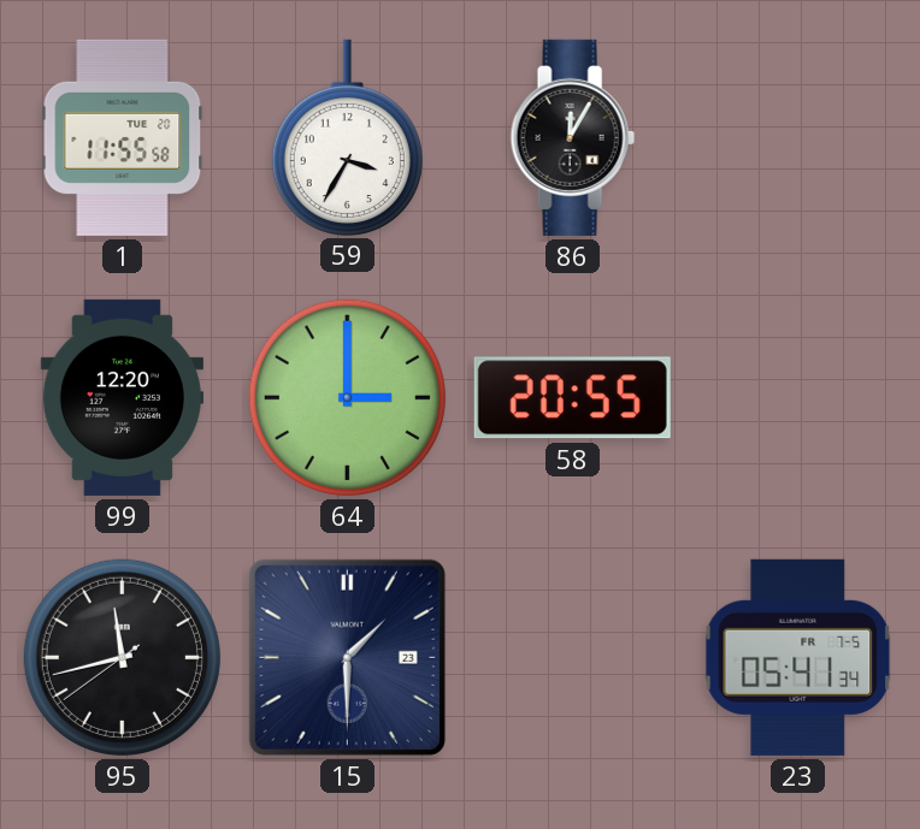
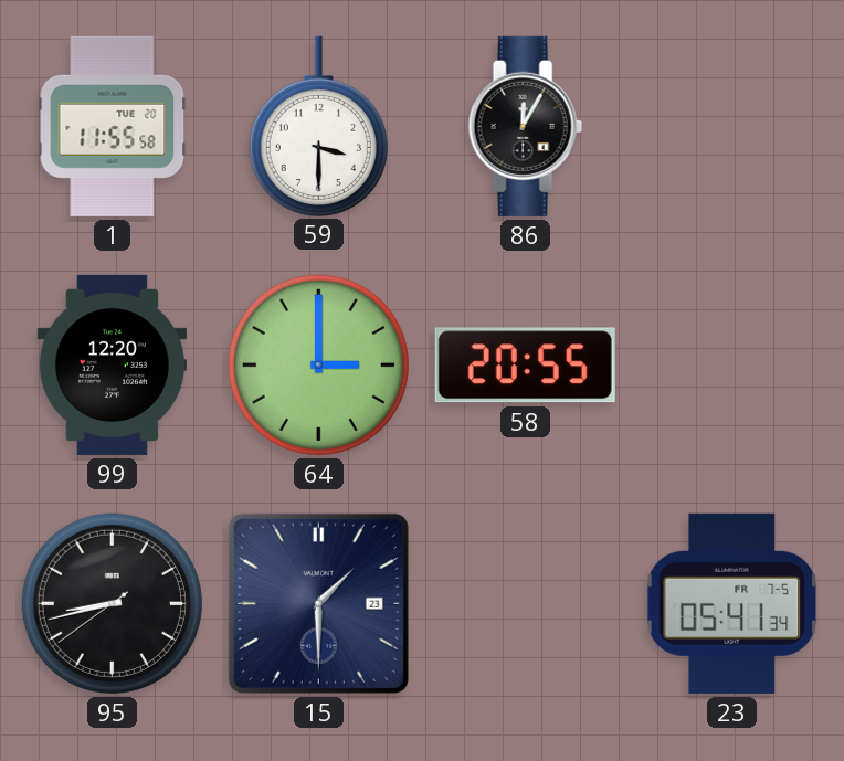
59: 3:35 -> 3:30 (318, 126)
95: 11:42 -> 8:42 (112, 603)
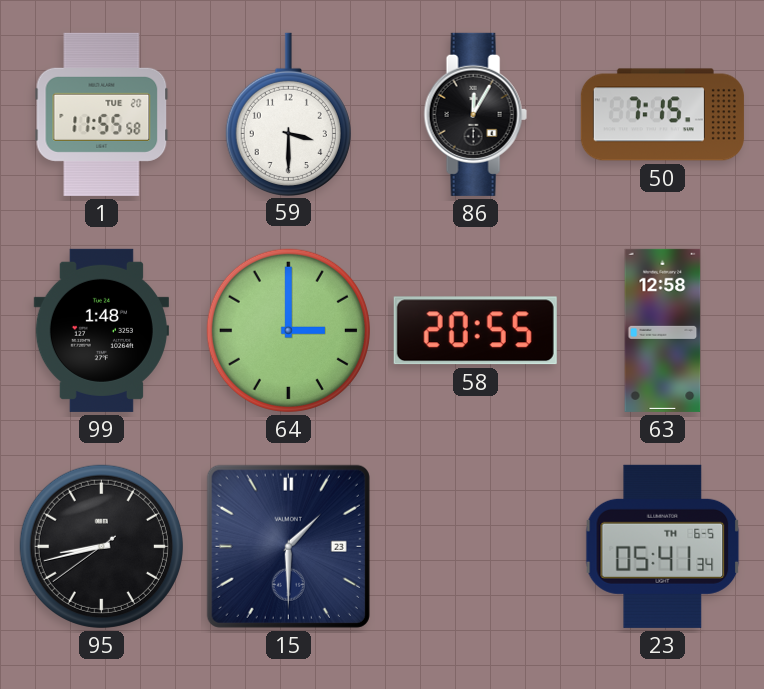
50: none -> 7:15 (662, 115)
99: 12:20 -> 1:48 (101, 330)
63: none -> 12:58 (663, 330)
23 date: FR 7-5 -> TH 6-5 (663, 546)
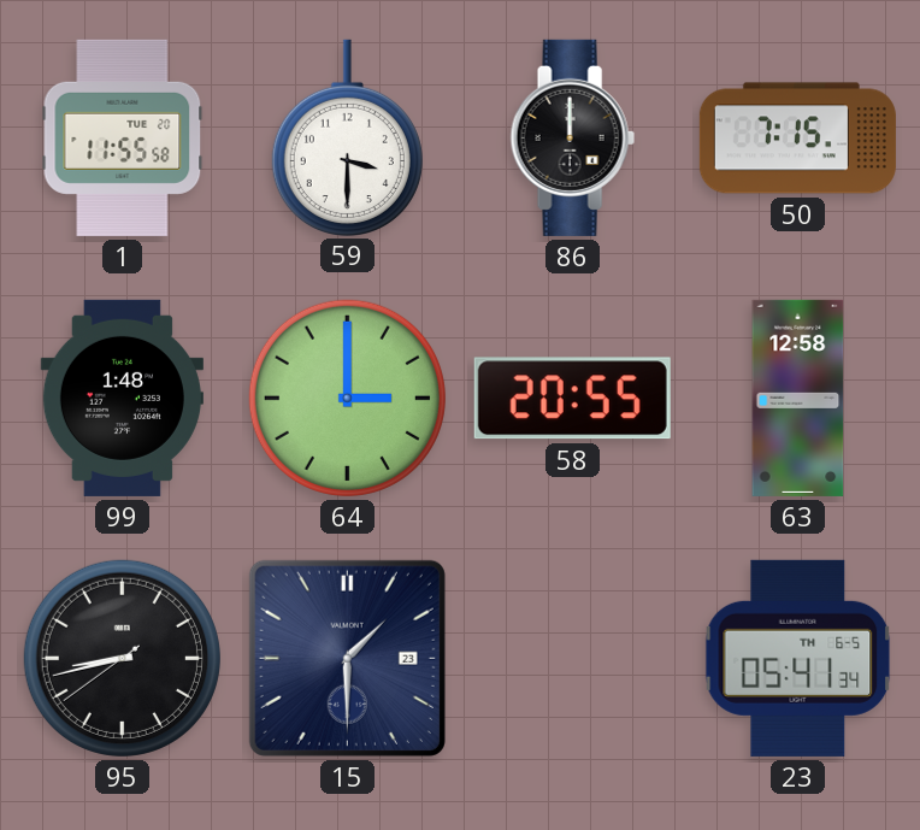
86: 12:05 -> 12:00 (572, 137)
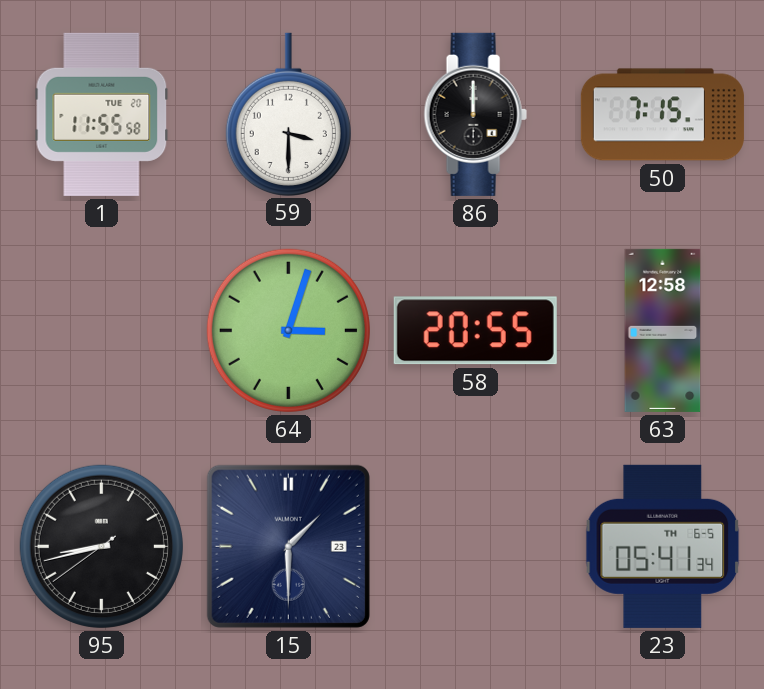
99: 1:48 -> none (122, 398)
64: 3:00 -> 3:03 (288, 330)
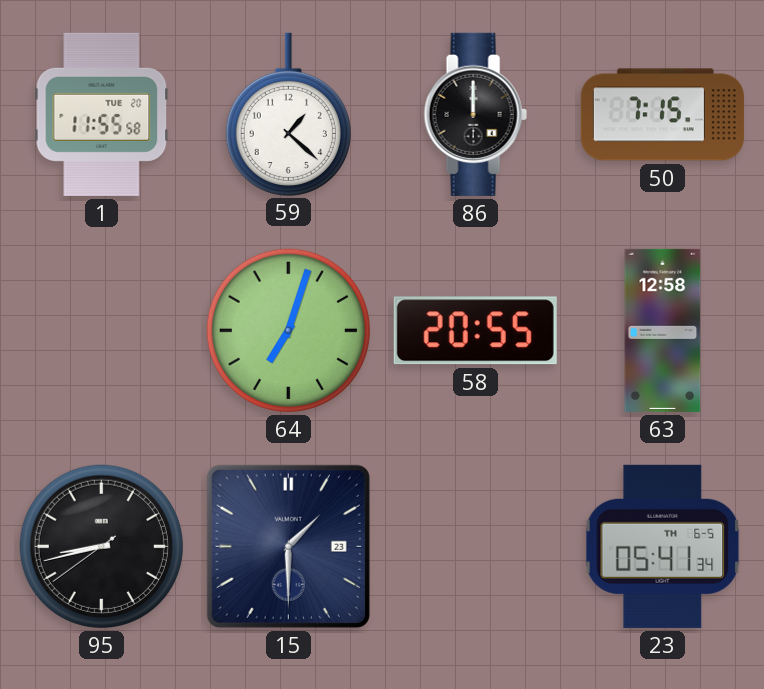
59: 3:30 -> 1:22 (288, 114)
64: 3:03 -> 7:03 (288, 330)
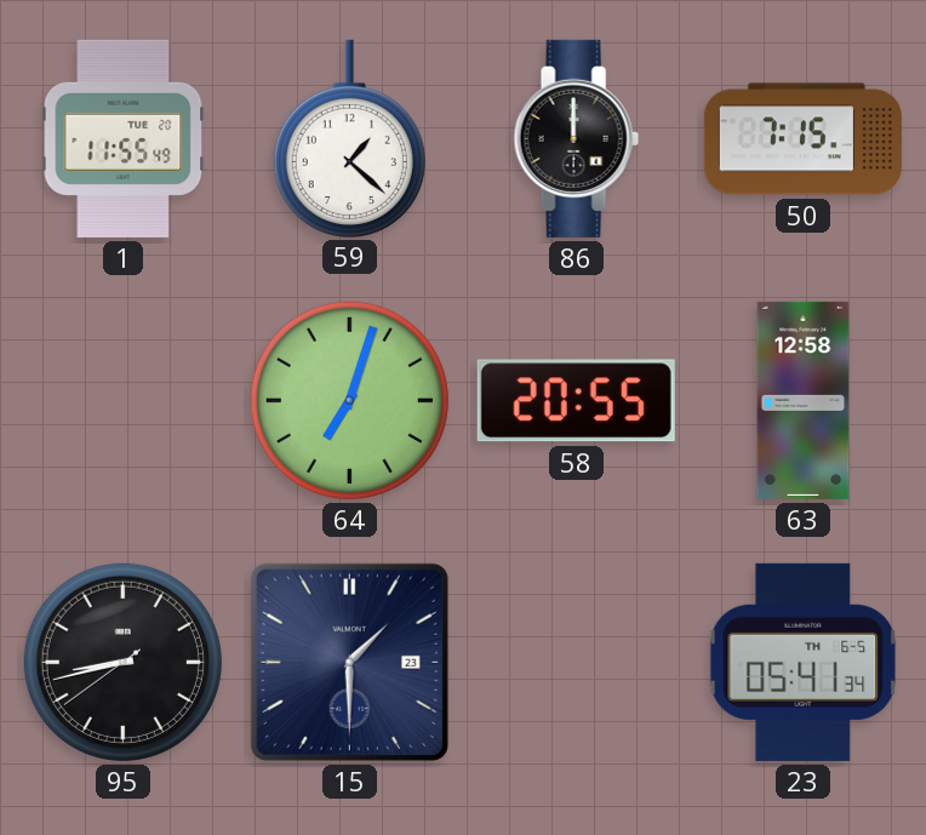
1: 11:55:58 -> 11:55:49 (124, 138)
